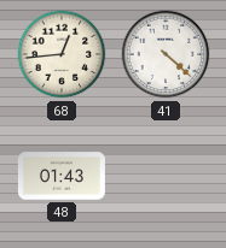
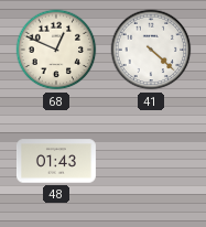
68: 12:44 -> 12:49 (56, 50)
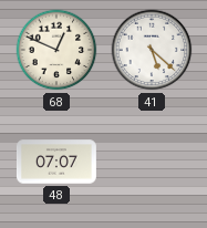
41: 4:22 -> 5:22 (152, 50)
48: 01:43 -> 07:07 (56, 162)
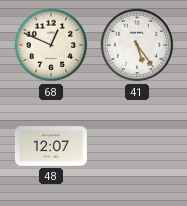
41: 5:22 -> 5:24 (137, 45)
48: 07:07 -> 12:07 (51, 146)
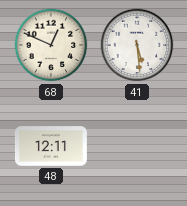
41: 5:24 -> 5:29 (137, 45)
48: 12:07 -> 12:11 (51, 146)
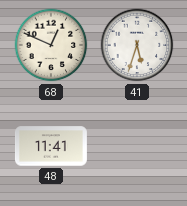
41: 5:29 -> 5:33 (137, 45)
48: 12:11 -> 11:41 (51, 146)
